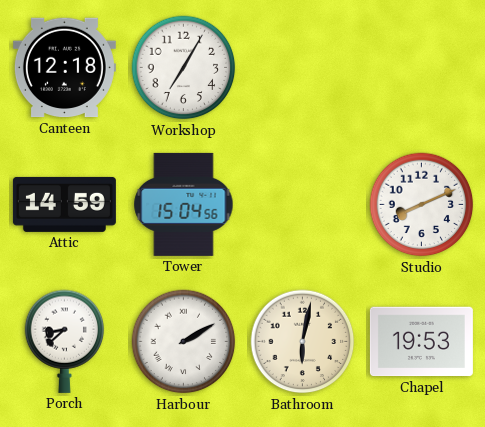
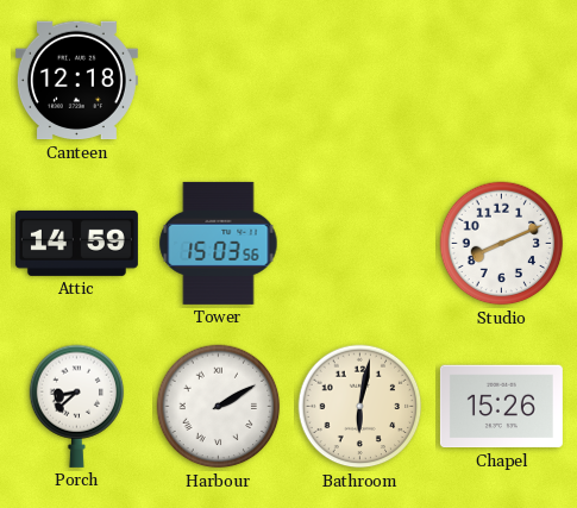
Workshop: 7:05 -> none (184, 68)
Tower: 15:04 -> 15:03 (219, 243)
Chapel: 19:53 -> 15:26 (501, 407)
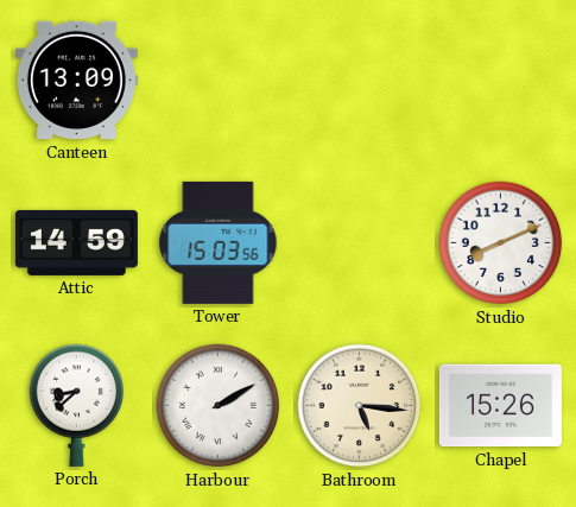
Canteen: 12:18 -> 13:09 (76, 81)
Bathroom: 6:02 -> 5:16 (360, 406)
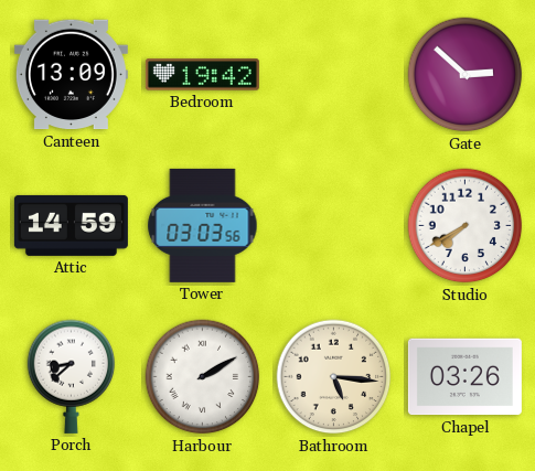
Bedroom: none -> 19:42 (202, 75)
Gate: none -> 2:52 (466, 75)
Tower: 15:03 -> 03:03 (203, 225)
Studio: 8:11 -> 7:40 (466, 226)
Chapel: 15:26 -> 03:26 (464, 377)
